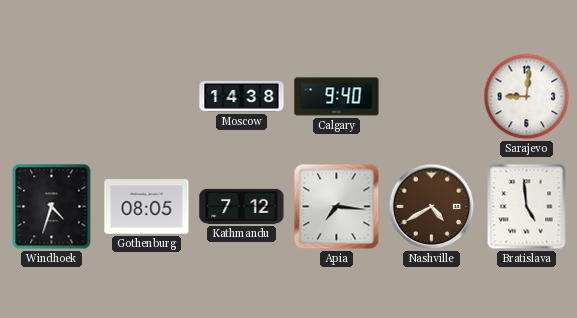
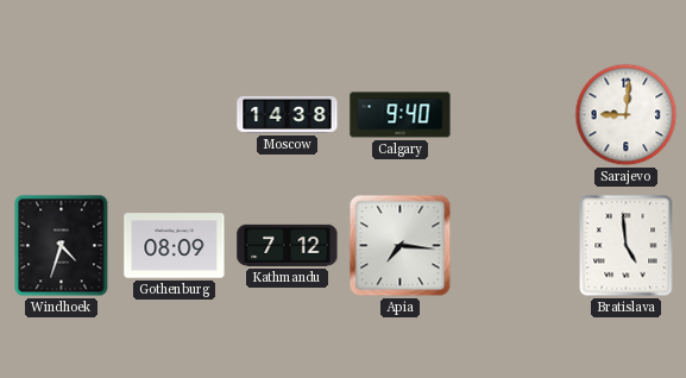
Gothenburg: 08:05 -> 08:09 (175, 246)
Nashville: 4:40 -> none (432, 207)
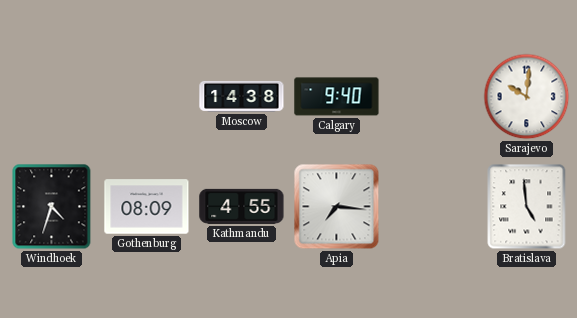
Sarajevo: 9:01 -> 10:01 (527, 97)
Kathmandu: 7:12 -> 4:55 (242, 206)
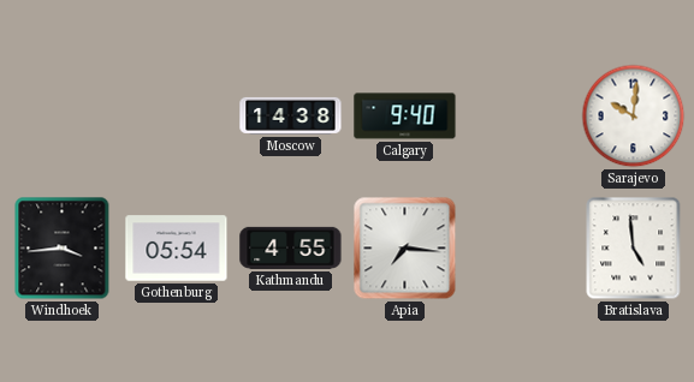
Windhoek: 4:33 -> 3:44 (63, 249)
Gothenburg: 08:09 -> 05:54 (177, 249)
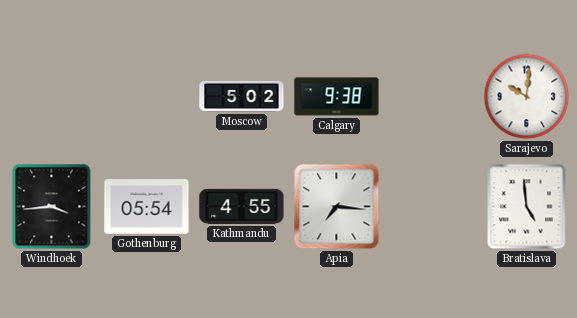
Moscow: 14:38 -> 5:02 (242, 96)
Calgary: 9:40 -> 9:38 (337, 97)
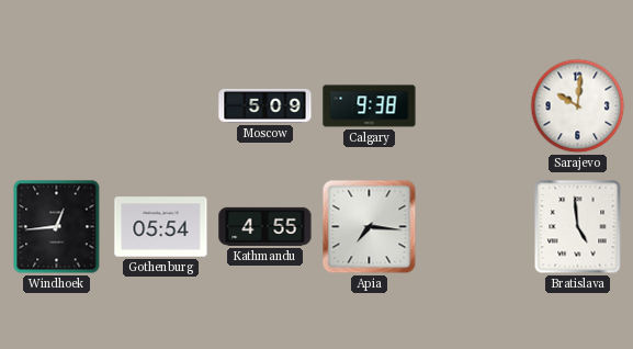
Moscow: 5:02 -> 5:09 (265, 105)
Windhoek: 3:44 -> 12:44 (57, 227)
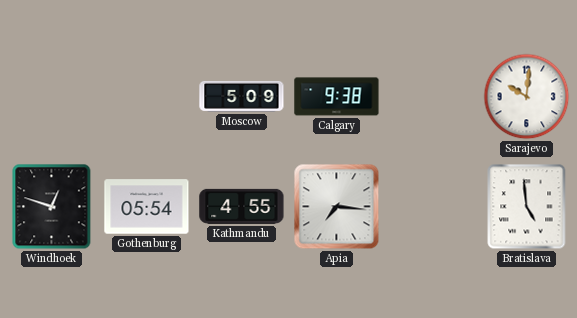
Windhoek: 12:44 -> 12:48 (52, 207)
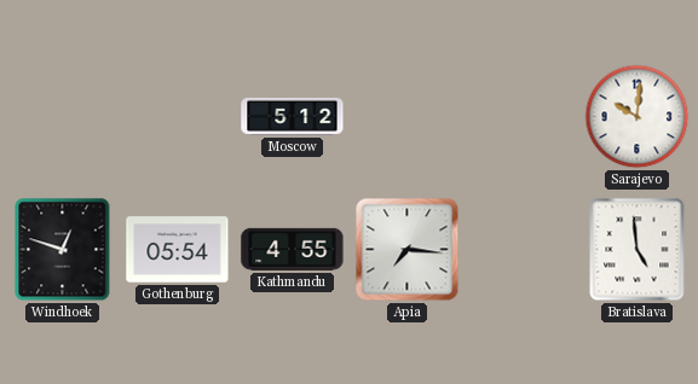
Moscow: 5:09 -> 5:12 (293, 116)
Calgary: 9:38 -> none (337, 97)
